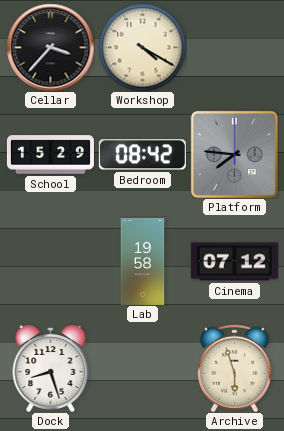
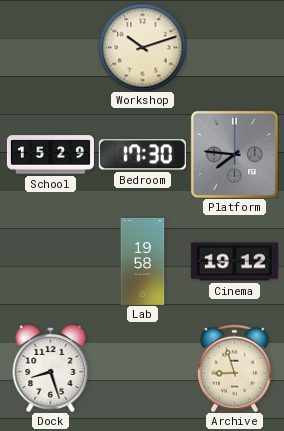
Cellar: 3:37 -> none (50, 47)
Workshop: 4:20 -> 10:12 (142, 47)
Bedroom: 08:42 -> 17:30 (142, 155)
Cinema: 07:12 -> 19:12 (234, 262)
Archive: 5:57 -> 8:57 (234, 368)
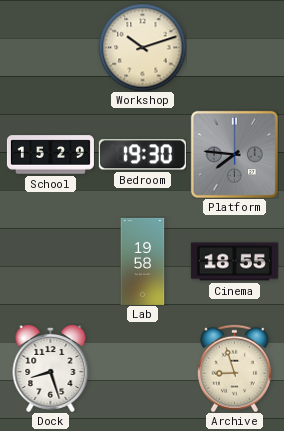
Bedroom: 17:30 -> 19:30 (142, 155)
Cinema: 19:12 -> 18:55 (234, 262)
